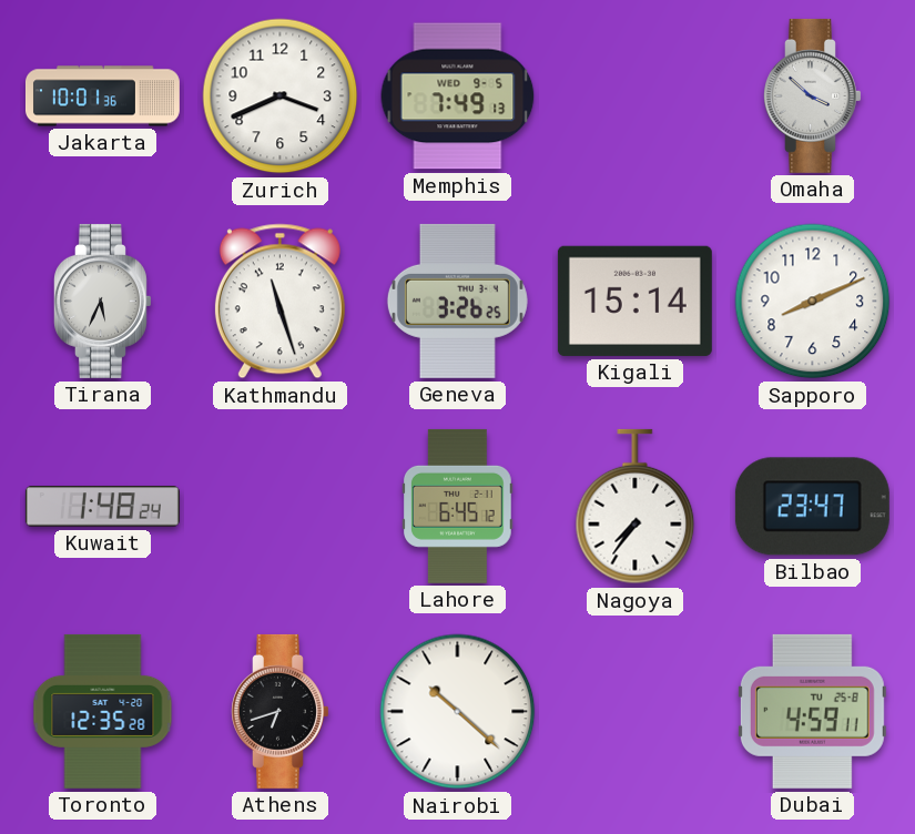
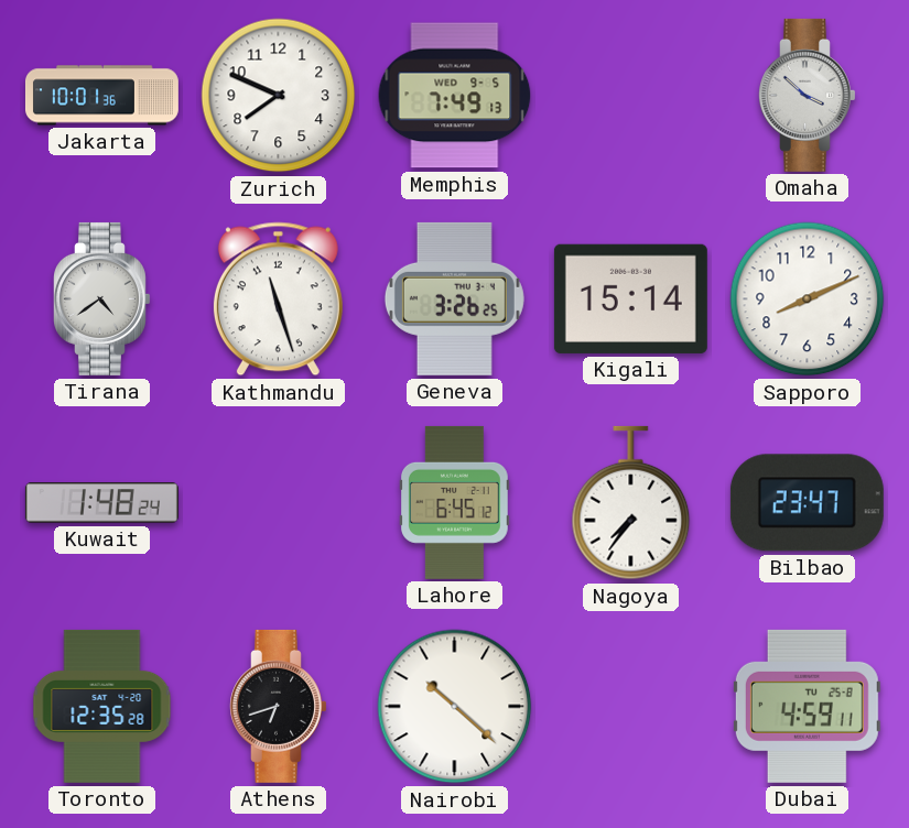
Zurich: 3:41 -> 7:49 (279, 96)
Tirana: 5:34 -> 4:39 (102, 298)
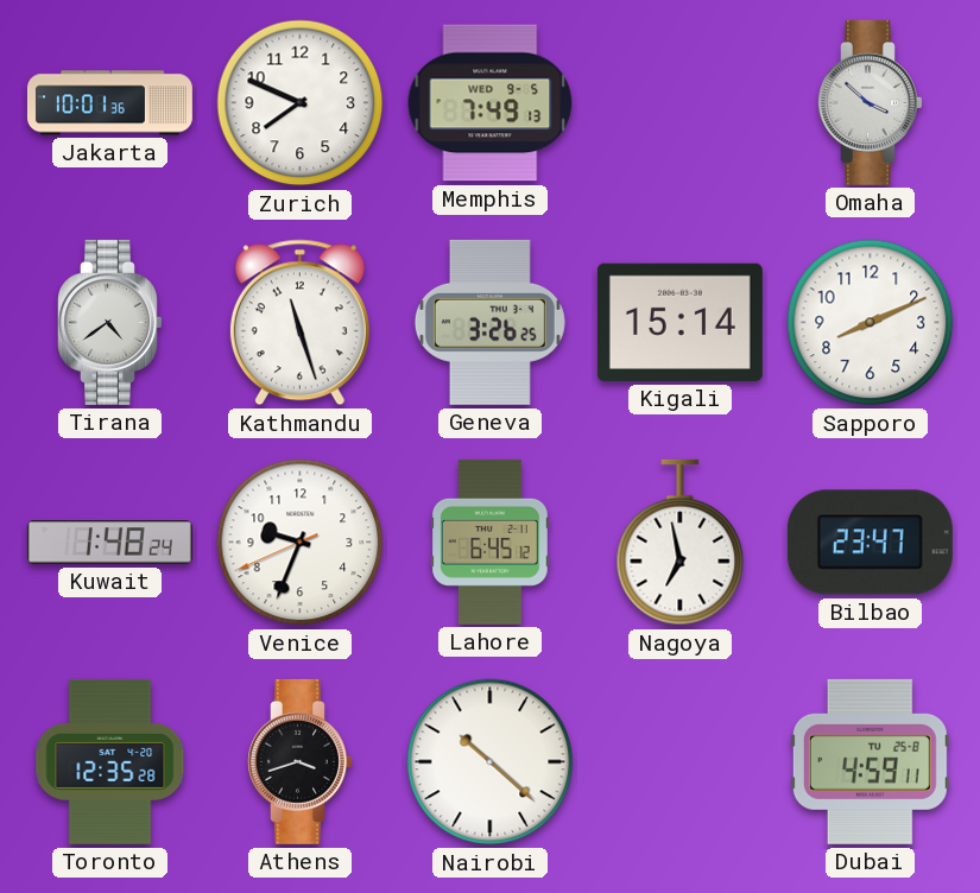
Venice: none -> 9:33 (301, 543)
Nagoya: 7:36 -> 6:58 (681, 543)
Athens: 6:42 -> 3:42 (301, 761)
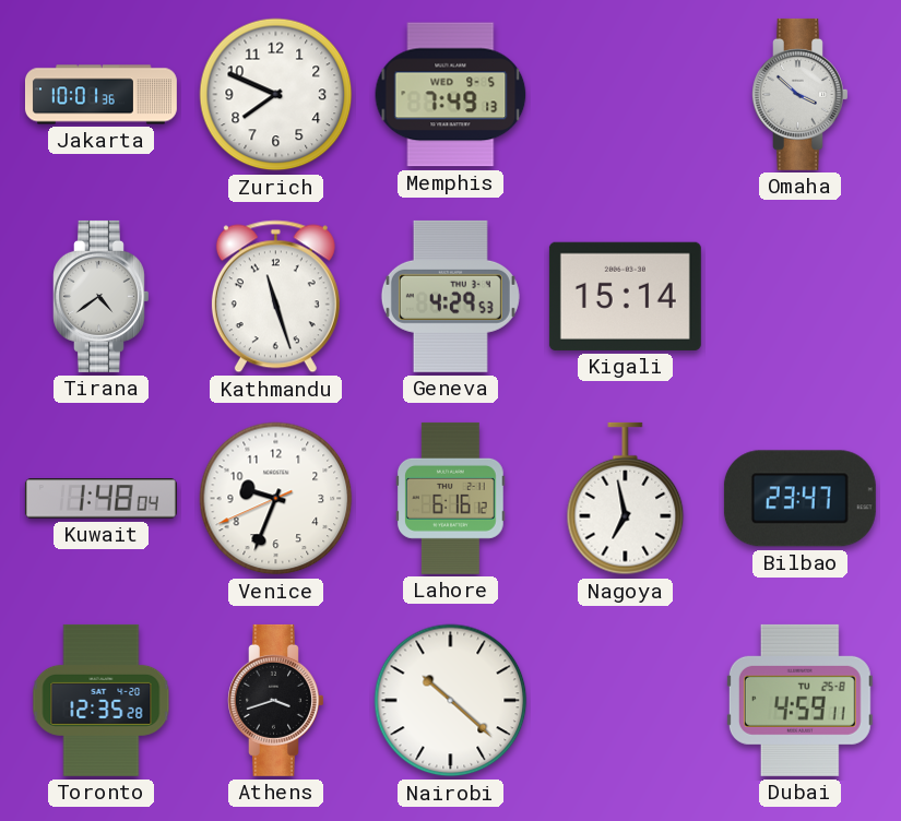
Geneva: 3:26 -> 4:29 (450, 296)
Sapporo: 8:11 -> none (871, 323)
Kuwait: 1:48:24 -> 1:48:04 (100, 499)
Lahore: 6:45 -> 6:16 (450, 498)
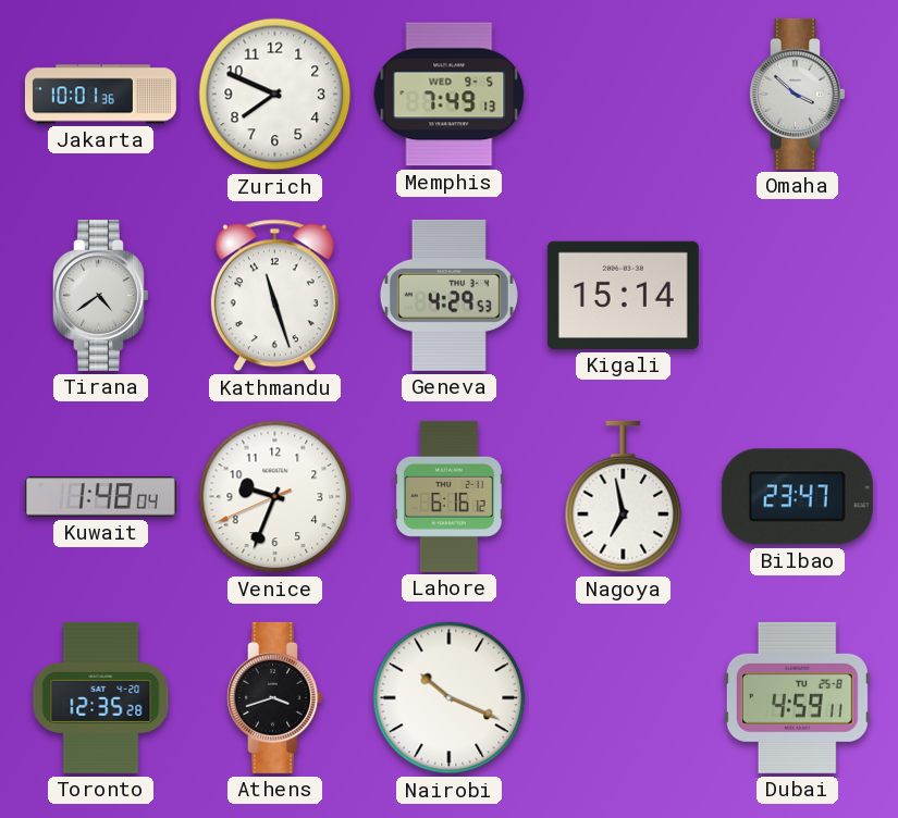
Nairobi: 10:22 -> 10:19 (450, 698)
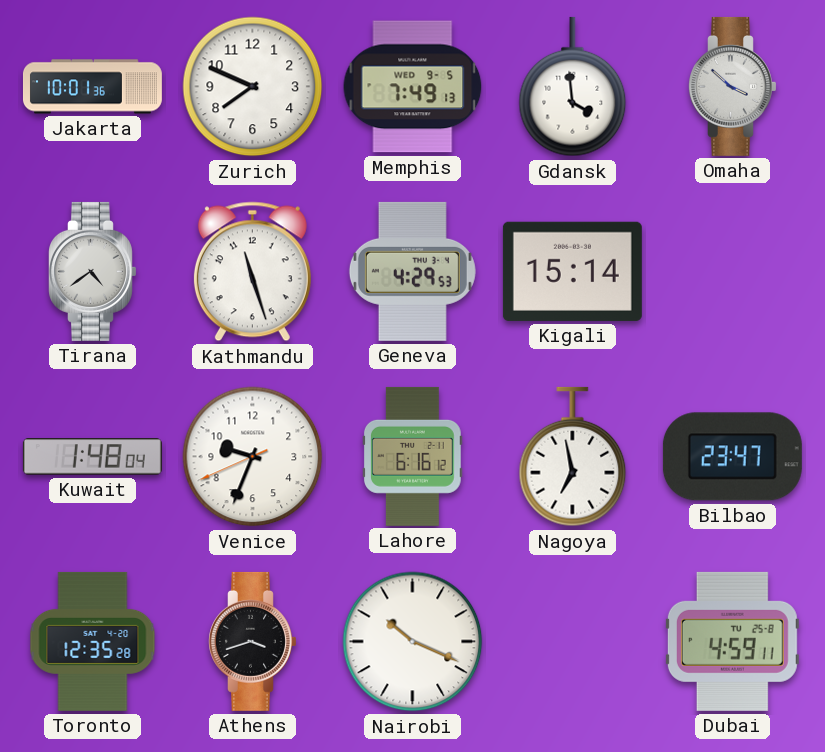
Gdansk: none -> 3:59 (573, 87)
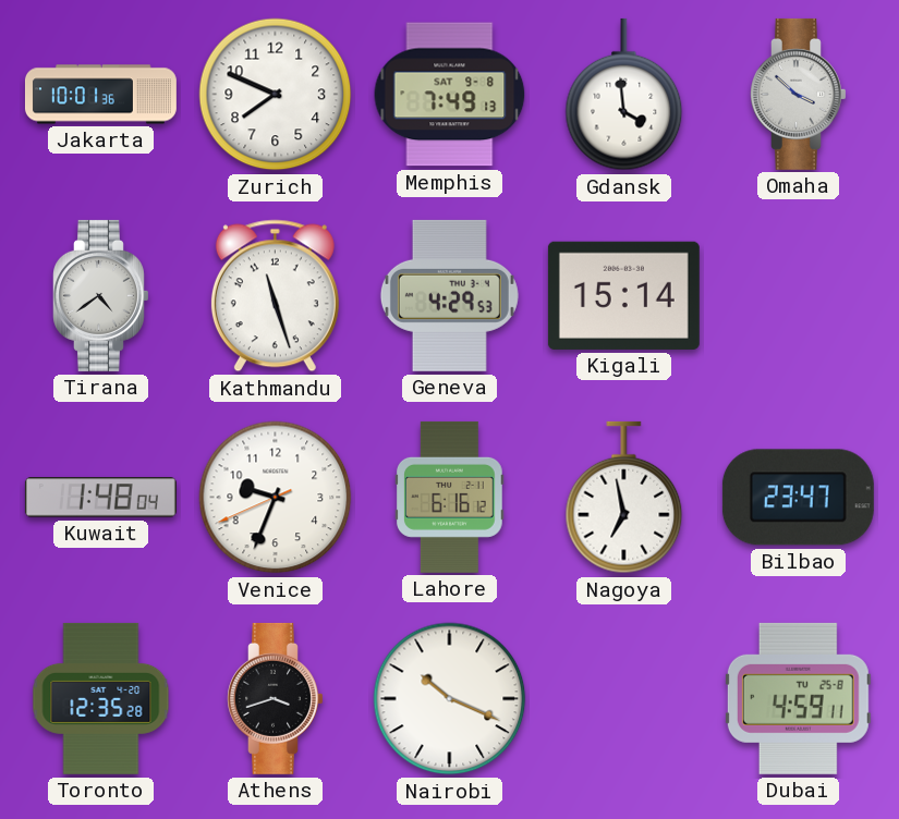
Memphis date: WED 9-5 -> SAT 9-8 (450, 95)
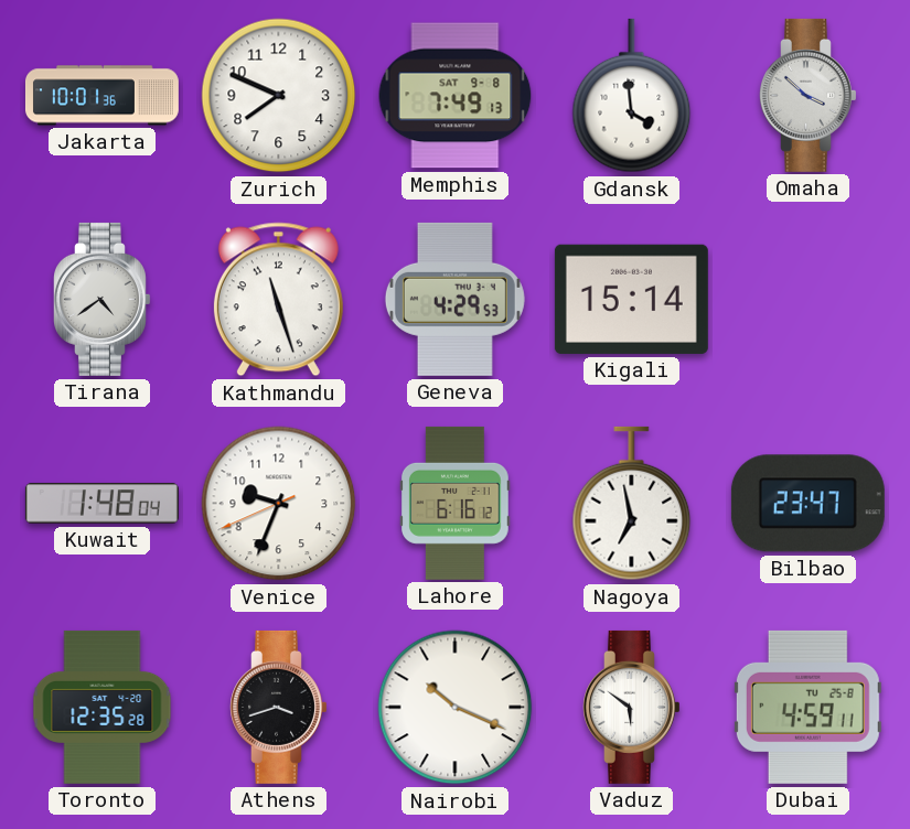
Vaduz: none -> 5:51 (632, 707)
